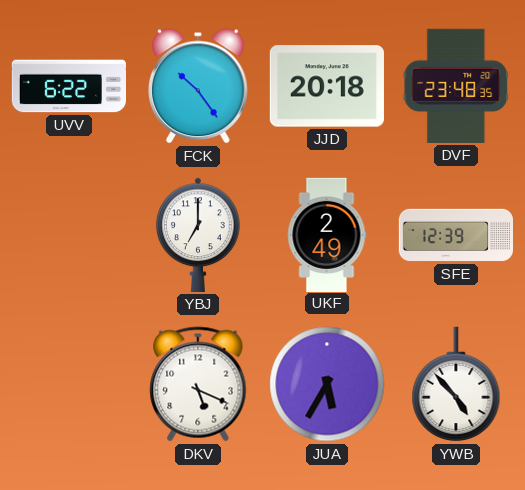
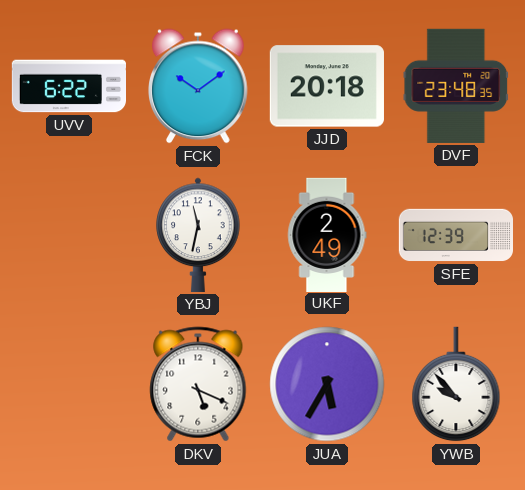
FCK: 10:24 -> 10:09 (199, 86)
YBJ: 7:00 -> 11:32 (198, 235)
YWB: 4:53 -> 9:53 (456, 384)
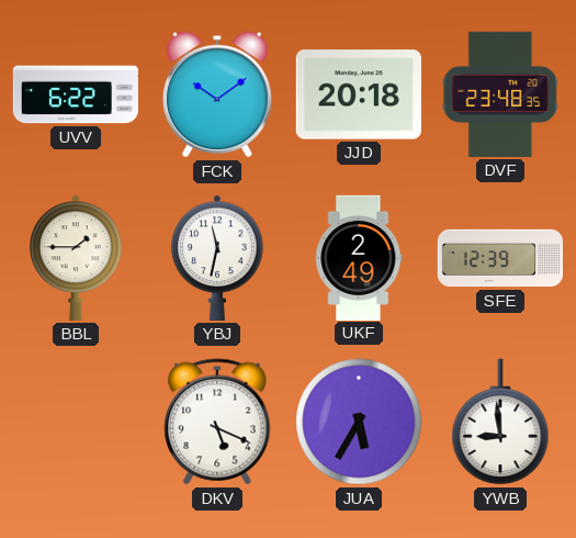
BBL: none -> 1:45 (76, 258)
YWB: 9:53 -> 8:59 (500, 422)
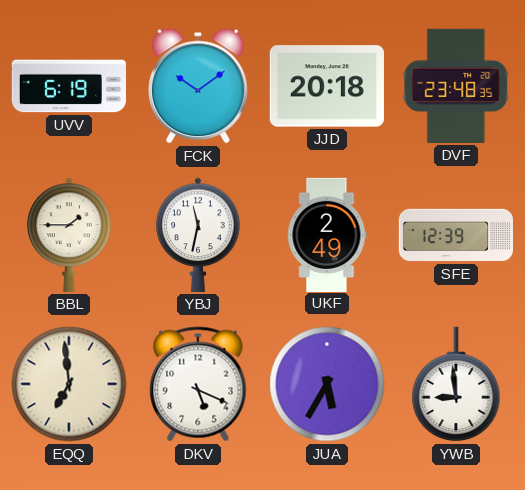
UVV: 6:22 -> 6:19 (68, 86)
EQQ: none -> 6:59 (69, 384)
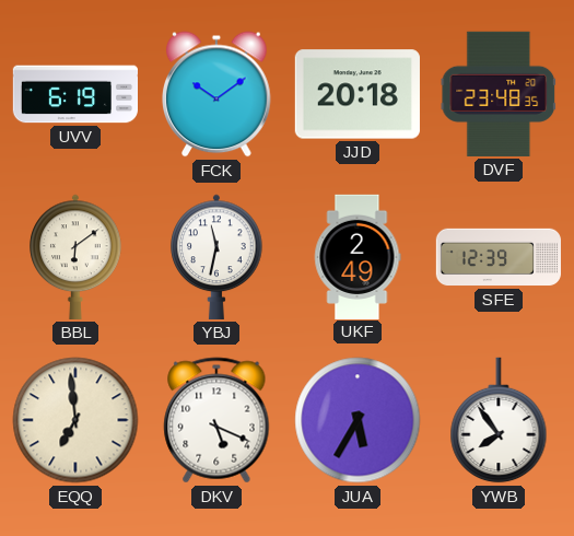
BBL: 1:45 -> 6:09 (75, 257)
YWB: 8:59 -> 7:54 (499, 420)
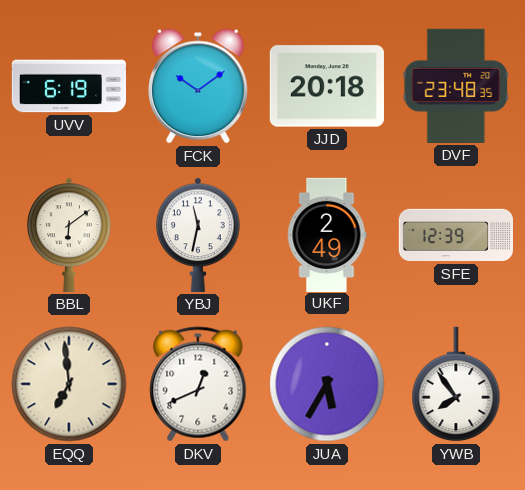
DKV: 5:19 -> 12:41 (198, 384)
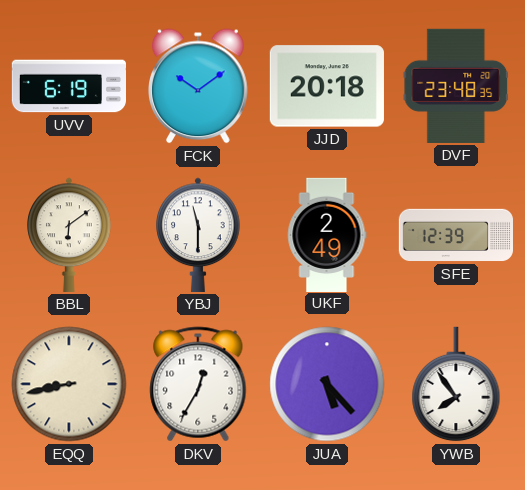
YBJ: 11:32 -> 11:30 (198, 235)
EQQ: 6:59 -> 8:43 (69, 384)
DKV: 12:41 -> 12:35 (198, 384)
JUA: 5:35 -> 5:23 (327, 384)
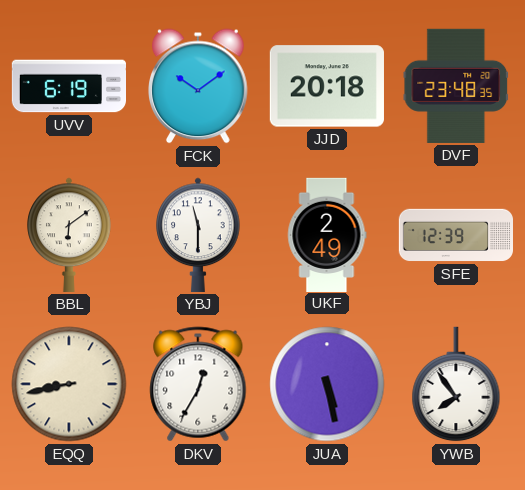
JUA: 5:23 -> 5:28 (327, 384)
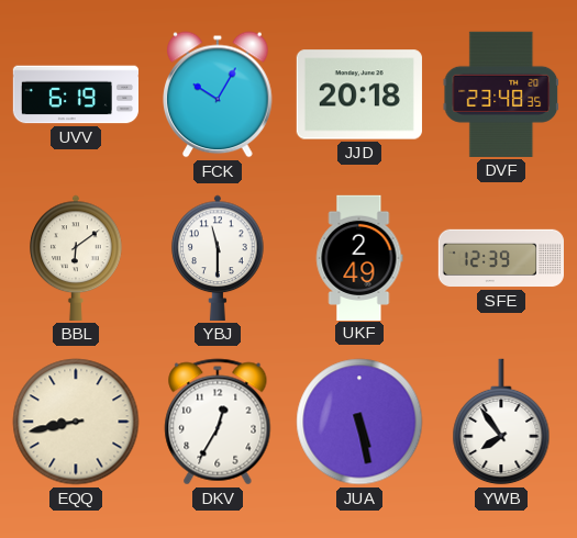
FCK: 10:09 -> 10:05 (219, 94)
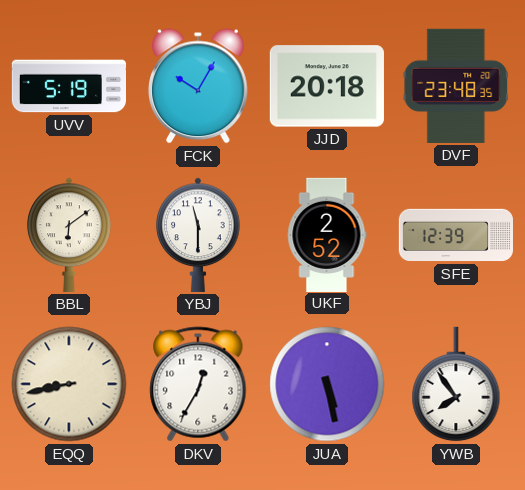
UVV: 6:19 -> 5:19 (68, 86)
UKF: 2:49 -> 2:52 (327, 234)
